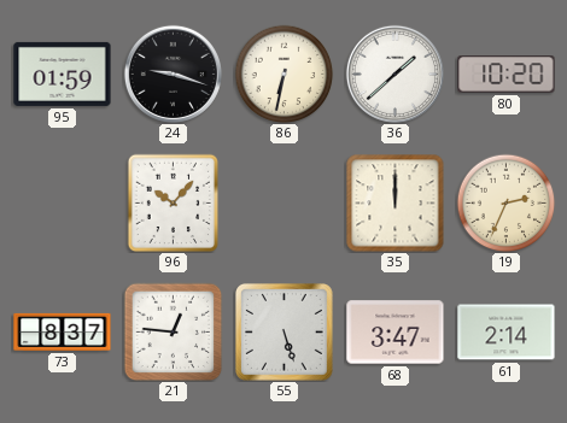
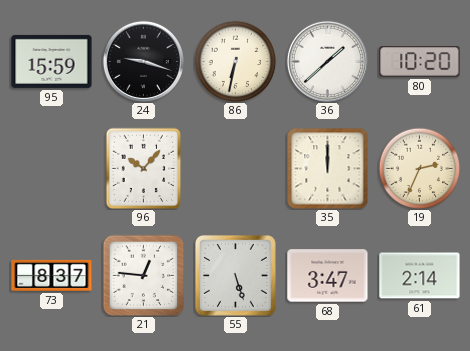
95: 01:59 -> 15:59 (52, 61)
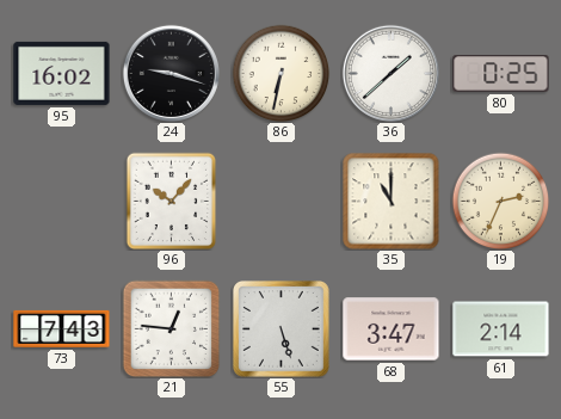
95: 15:59 -> 16:02 (62, 73)
80: 10:20 -> 0:25 (501, 74)
35: 12:00 -> 11:00 (392, 202)
73: 8:37 -> 7:43 (62, 328)
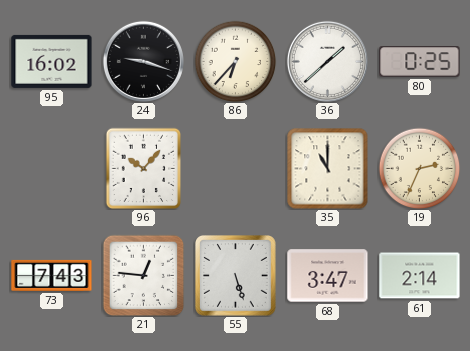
86: 6:32 -> 6:37 (235, 61)
